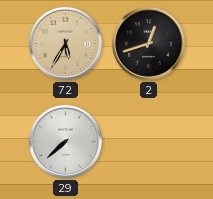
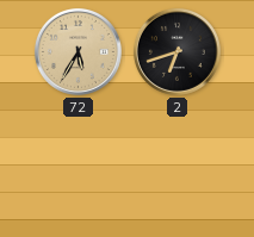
2: 12:42 -> 6:42 (176, 51)
29: 7:38 -> none (65, 141)
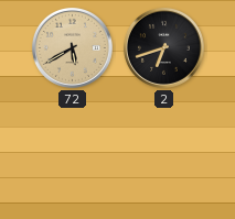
72: 5:35 -> 5:40 (72, 47)
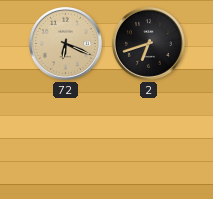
72: 5:40 -> 6:19 (65, 43)
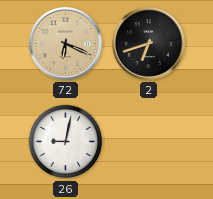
26: none -> 9:02 (66, 142)
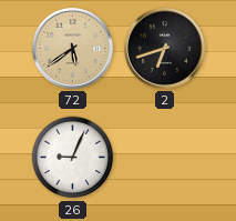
72: 6:19 -> 5:39 (72, 48)
26: 9:02 -> 9:04 (73, 158)
